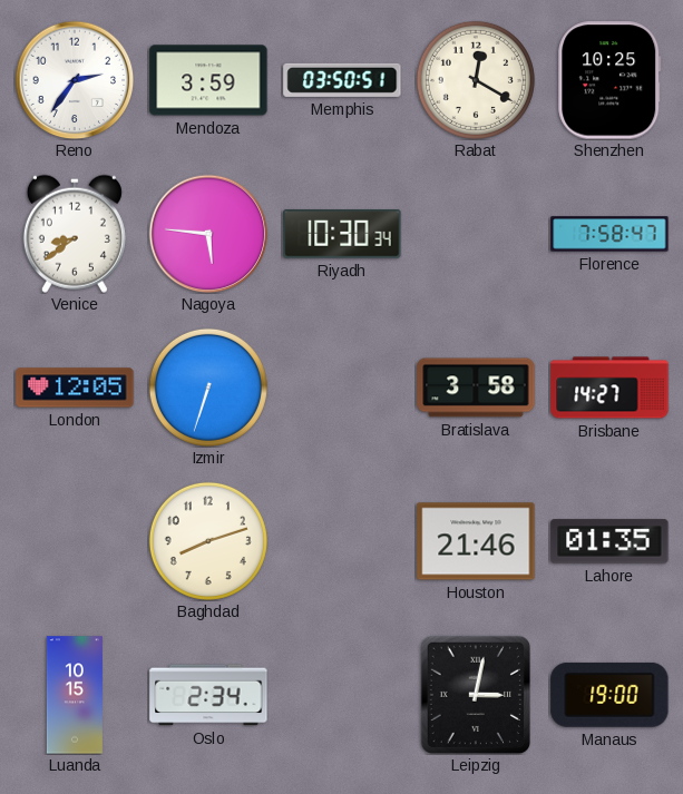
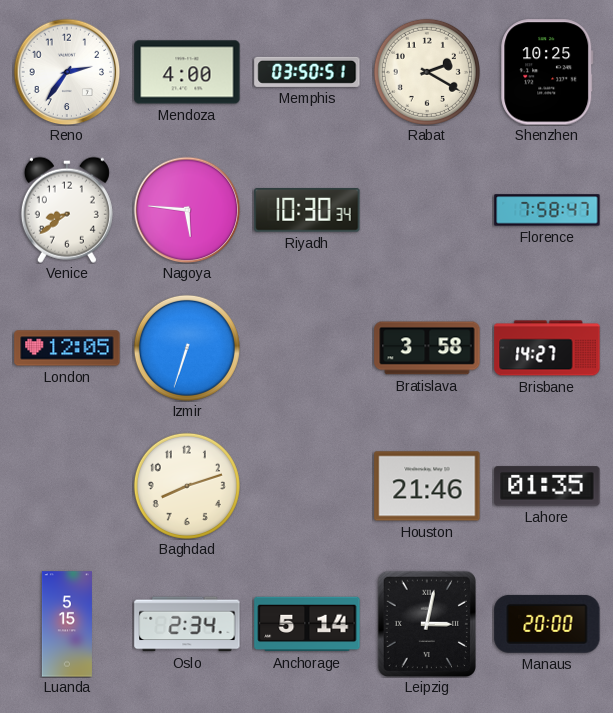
Mendoza: 3:59 -> 4:00 (187, 72)
Rabat: 12:20 -> 2:20 (427, 72)
Luanda: 10:15 -> 5:15 (67, 624)
Anchorage: none -> 5:14 (307, 624)
Manaus: 19:00 -> 20:00 (547, 624)
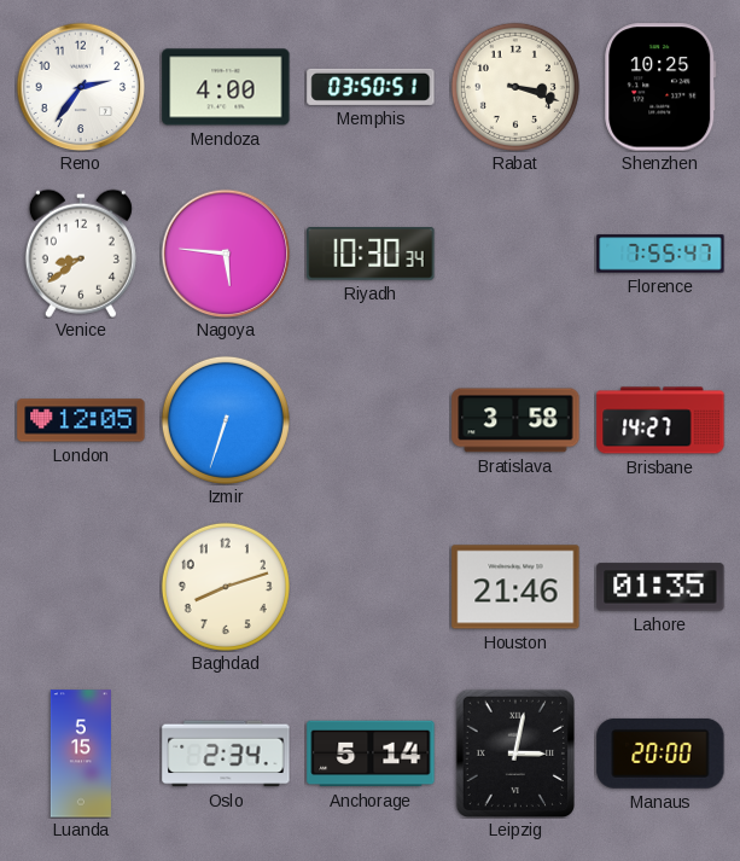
Rabat: 2:20 -> 3:18 (515, 87)
Florence: 7:58 -> 7:55 (660, 254)
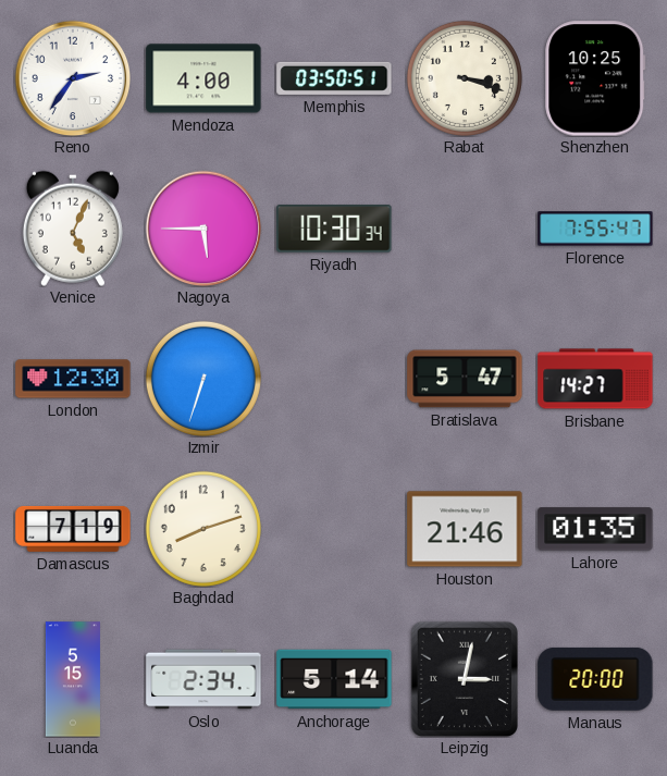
Venice: 8:39 -> 5:04 (73, 229)
Nagoya: 5:46 -> 5:45 (203, 229)
London: 12:05 -> 12:30 (73, 379)
Bratislava: 3:58 -> 5:47 (465, 379)
Damascus: none -> 7:19 (73, 529)
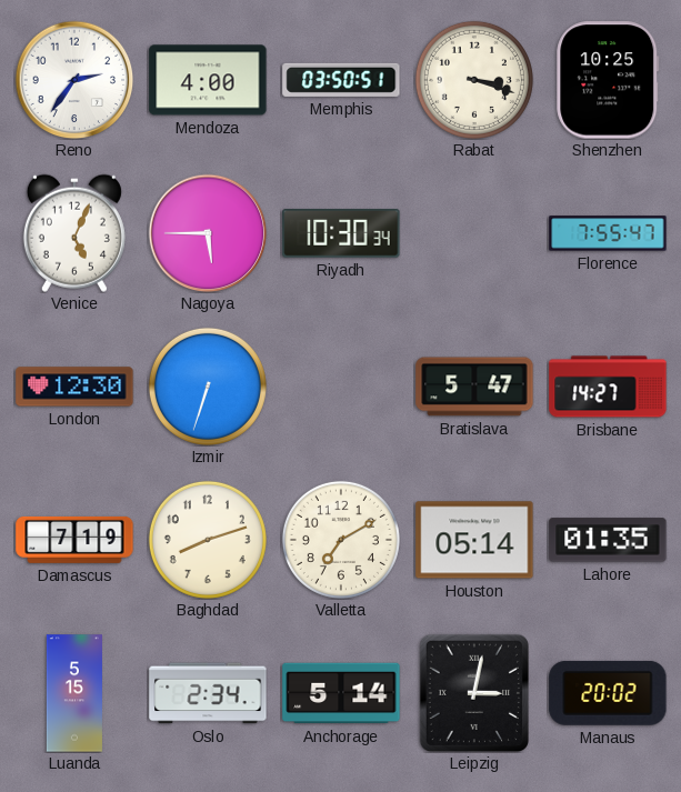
Valletta: none -> 7:10 (341, 540)
Houston: 21:46 -> 05:14 (474, 540)
Manaus: 20:00 -> 20:02 (608, 693)
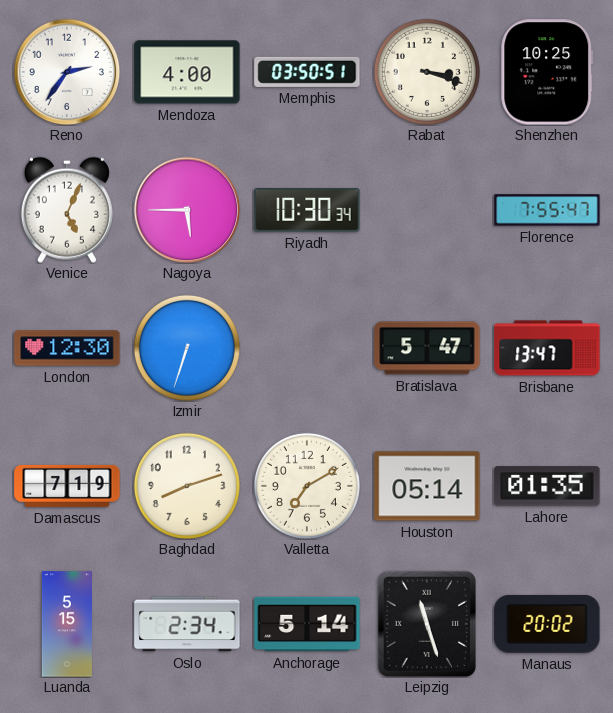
Brisbane: 14:27 -> 13:47 (547, 348)
Leipzig: 3:02 -> 11:27 (426, 623)
